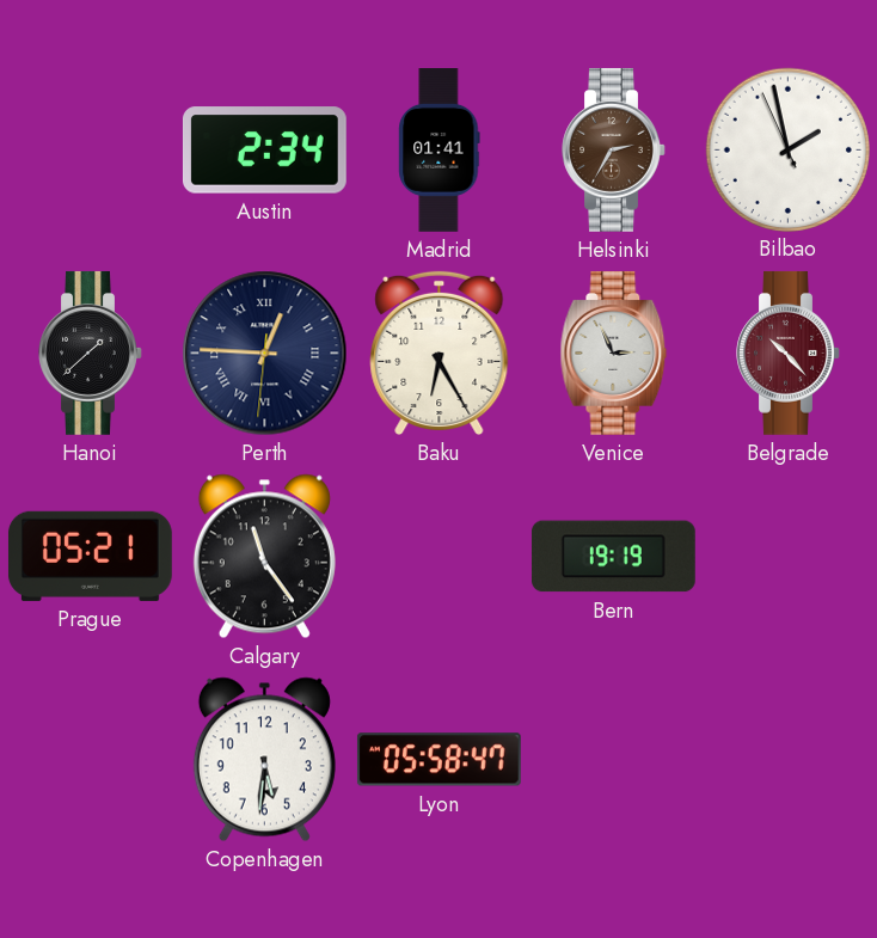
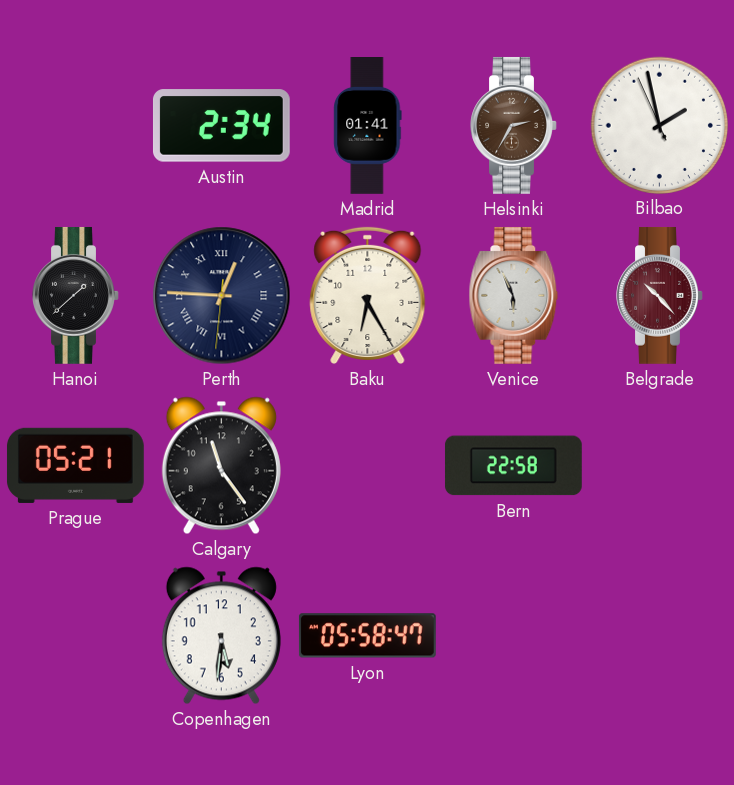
Venice: 2:56 -> 5:56 (514, 295)
Bern: 19:19 -> 22:58 (513, 466)
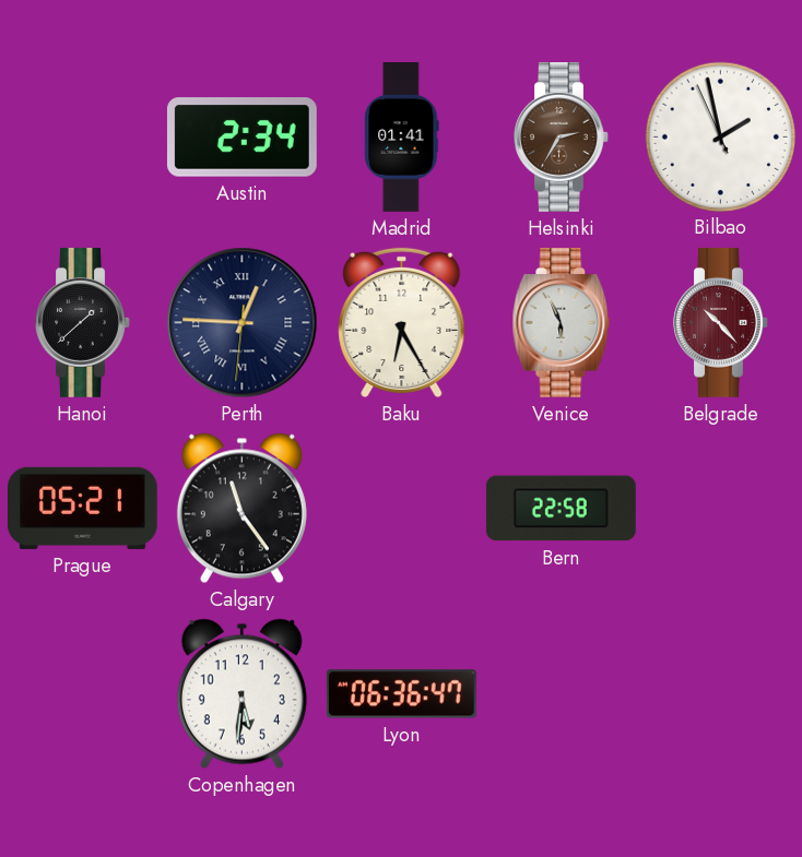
Lyon: 05:58 -> 06:36 (401, 694)
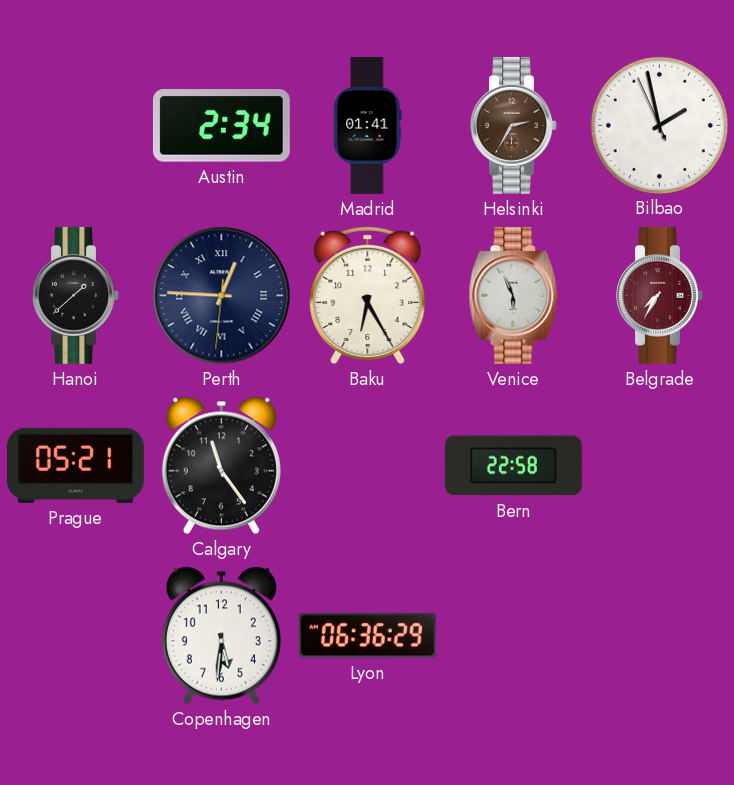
Belgrade: 10:23 -> 7:35 (660, 295)
Lyon: 06:36:47 -> 06:36:29 (367, 636)
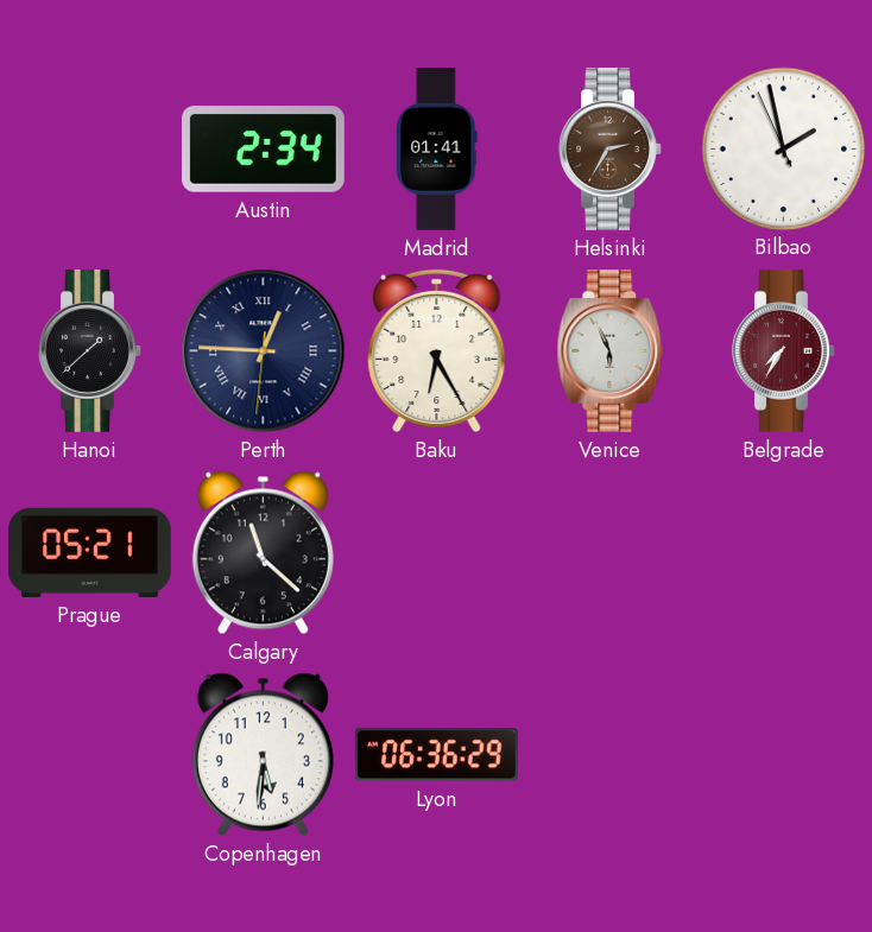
Calgary: 11:24 -> 11:22 (263, 553)
Bern: 22:58 -> none (513, 466)
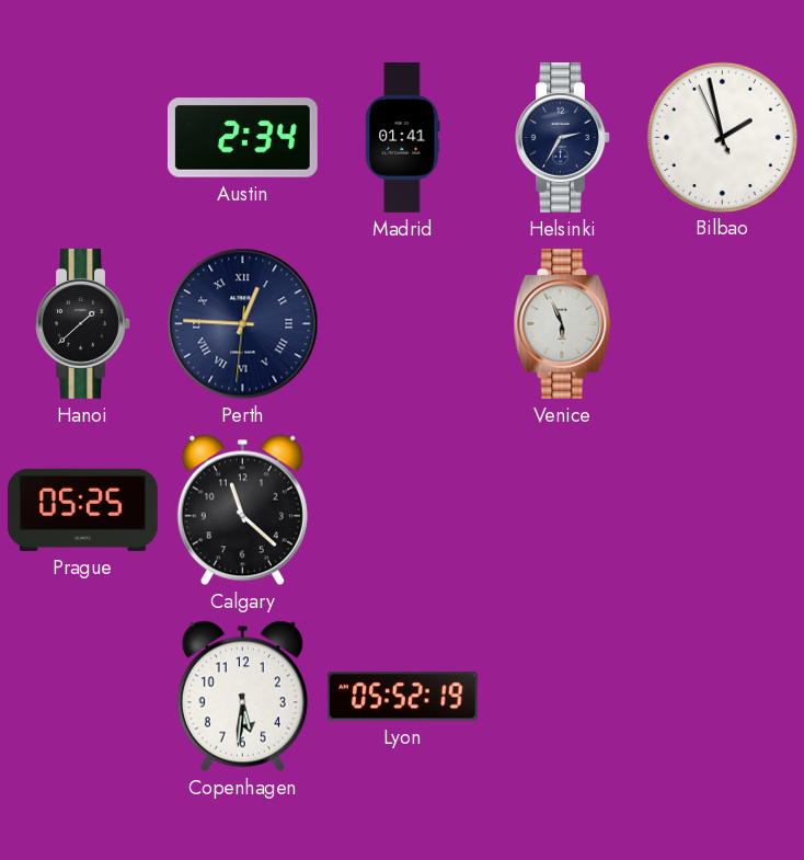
Helsinki dial: brown -> navy (563, 137)
Baku: 6:25 -> none (437, 351)
Belgrade: 7:35 -> none (784, 350)
Prague: 05:21 -> 05:25 (82, 509)
Lyon: 06:36 -> 05:52 (402, 697)
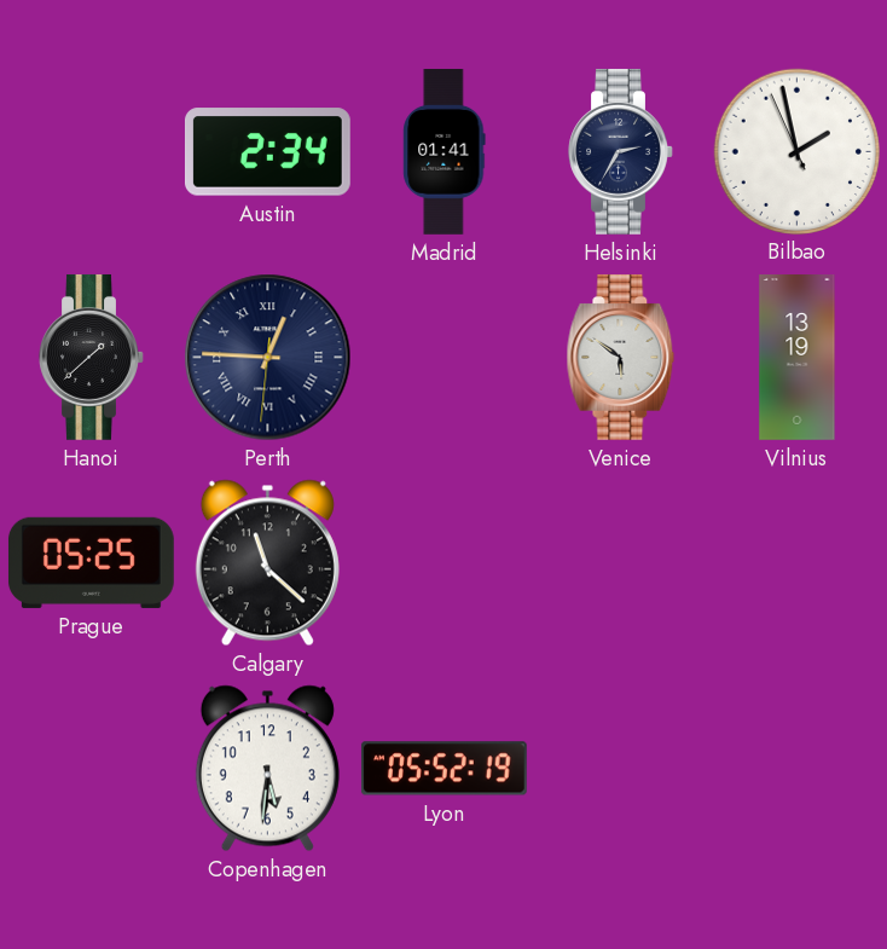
Venice: 5:56 -> 5:51 (621, 357)
Vilnius: none -> 13:19 (798, 358)
